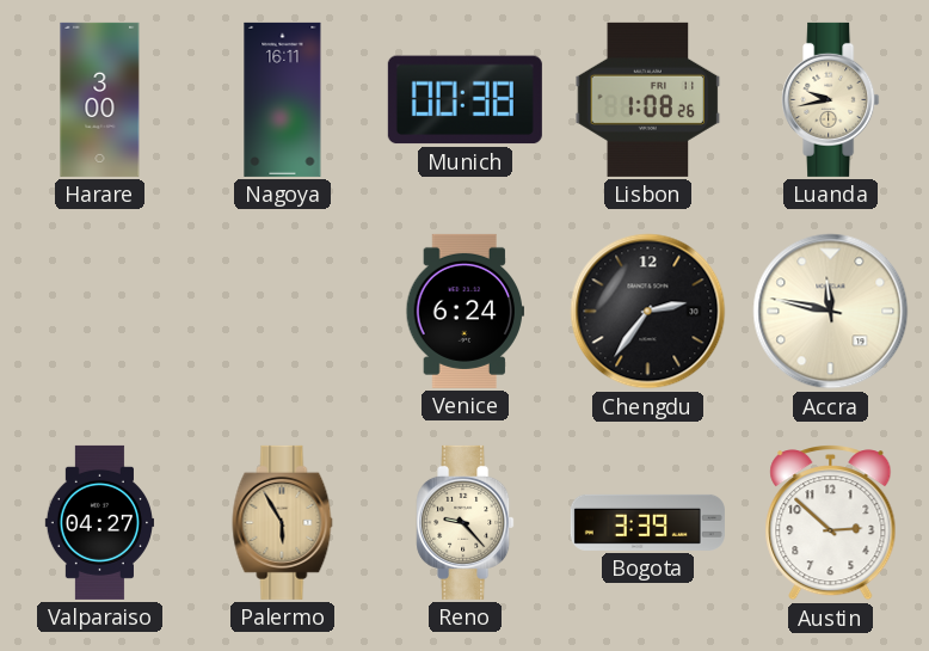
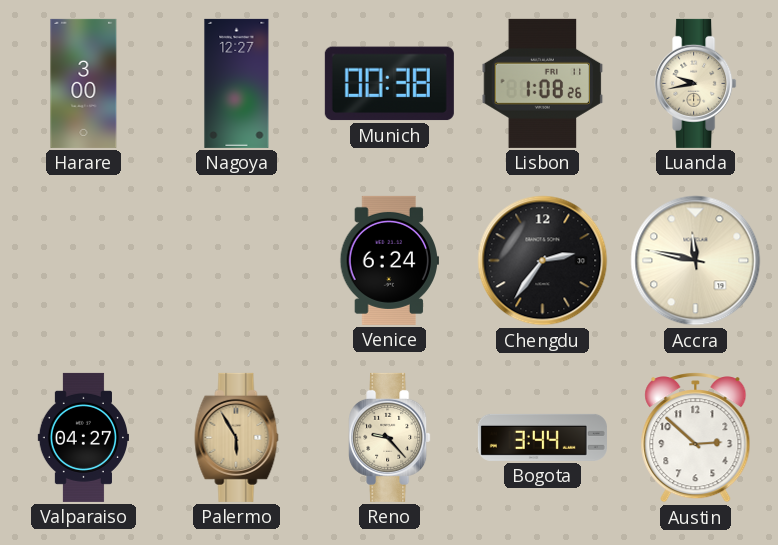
Nagoya: 16:11 -> 12:27 (237, 83)
Bogota: 3:39 -> 3:44 (542, 437)
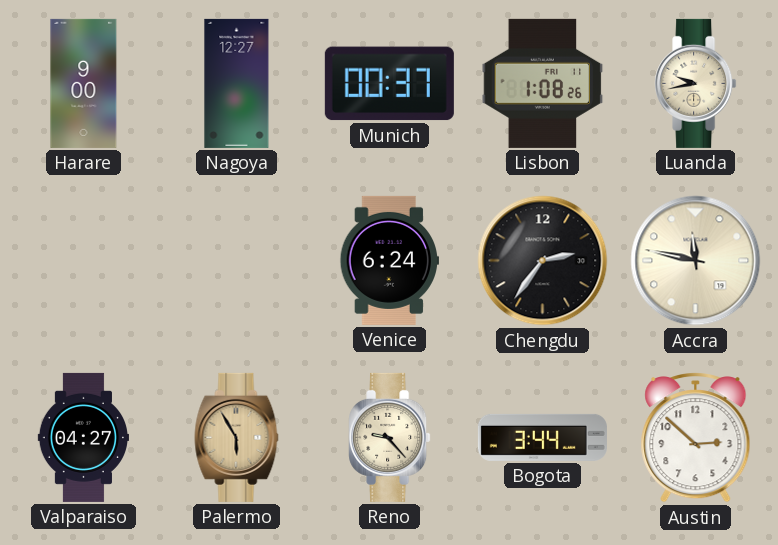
Harare: 3:00 -> 9:00 (84, 83)
Munich: 00:38 -> 00:37 (389, 84)
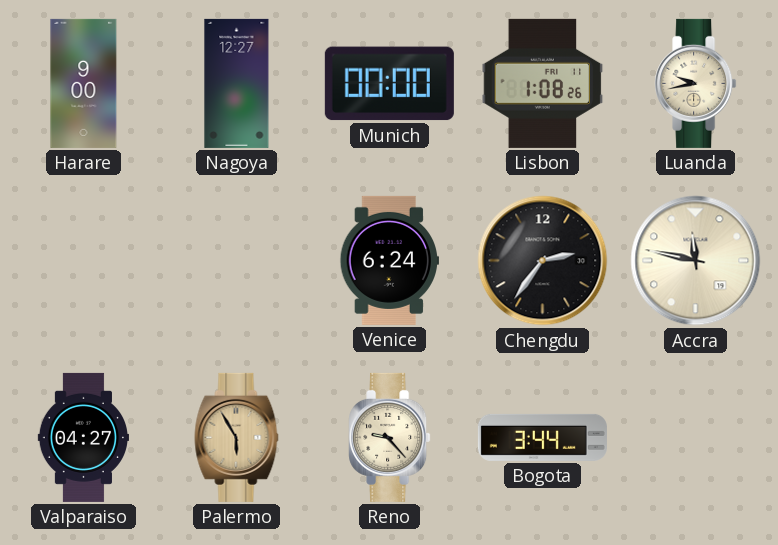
Munich: 00:37 -> 00:00 (389, 84)
Austin: 2:52 -> none (696, 438)
